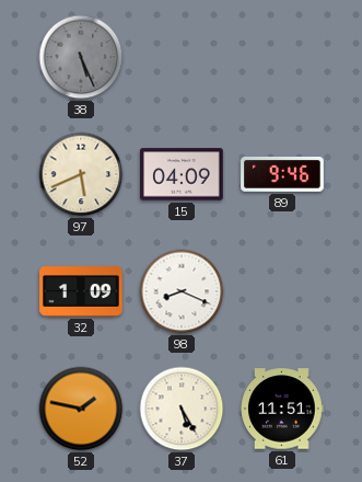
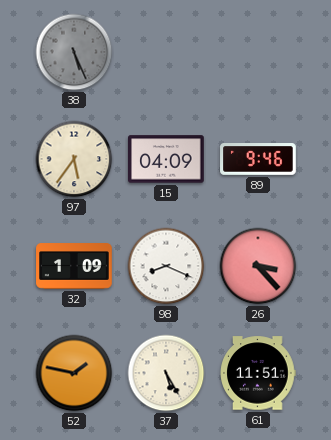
97: 5:41 -> 5:36 (74, 159)
26: none -> 3:23 (258, 266)
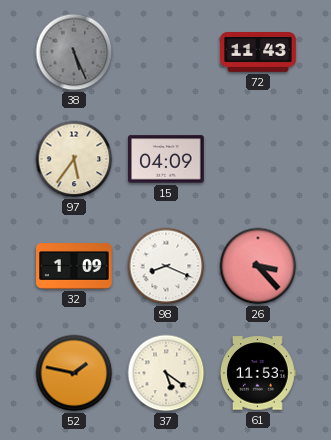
72: none -> 11:43 (258, 53)
89: 9:46 -> none (258, 160)
37: 5:25 -> 5:21 (166, 373)
61: 11:51 -> 11:53 (258, 373)
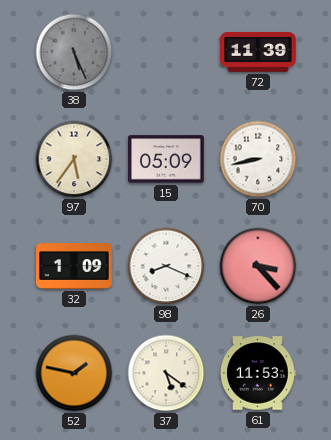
72: 11:43 -> 11:39 (258, 53)
15: 04:09 -> 05:09 (167, 159)
70: none -> 8:43 (258, 159)
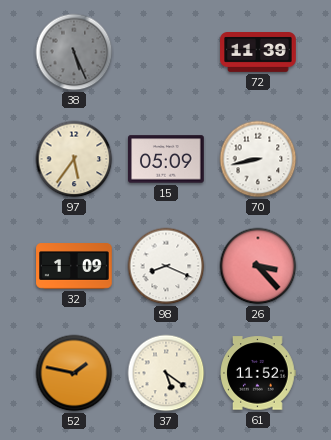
61: 11:53 -> 11:52 (258, 373)
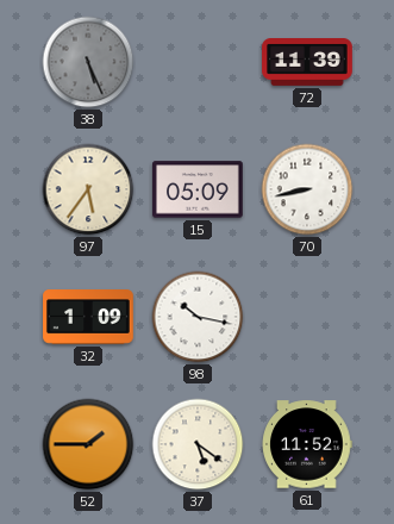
98: 8:19 -> 10:17 (198, 317)
26: 3:23 -> none (258, 266)
52: 1:47 -> 1:45 (88, 444)
